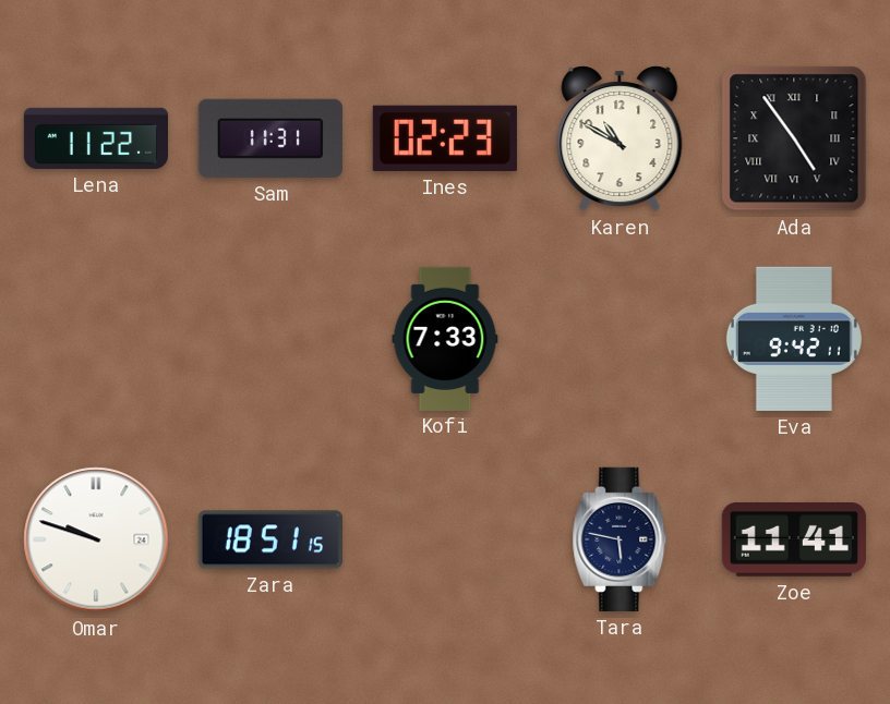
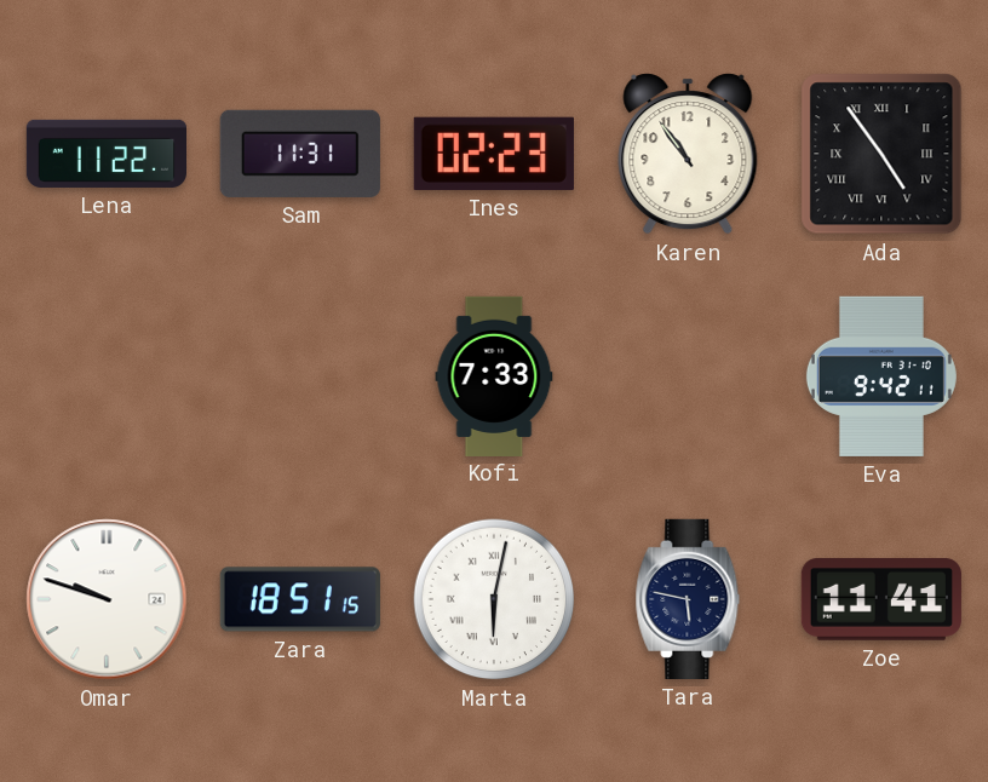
Karen: 10:50 -> 10:54 (688, 154)
Marta: none -> 6:02 (494, 599)
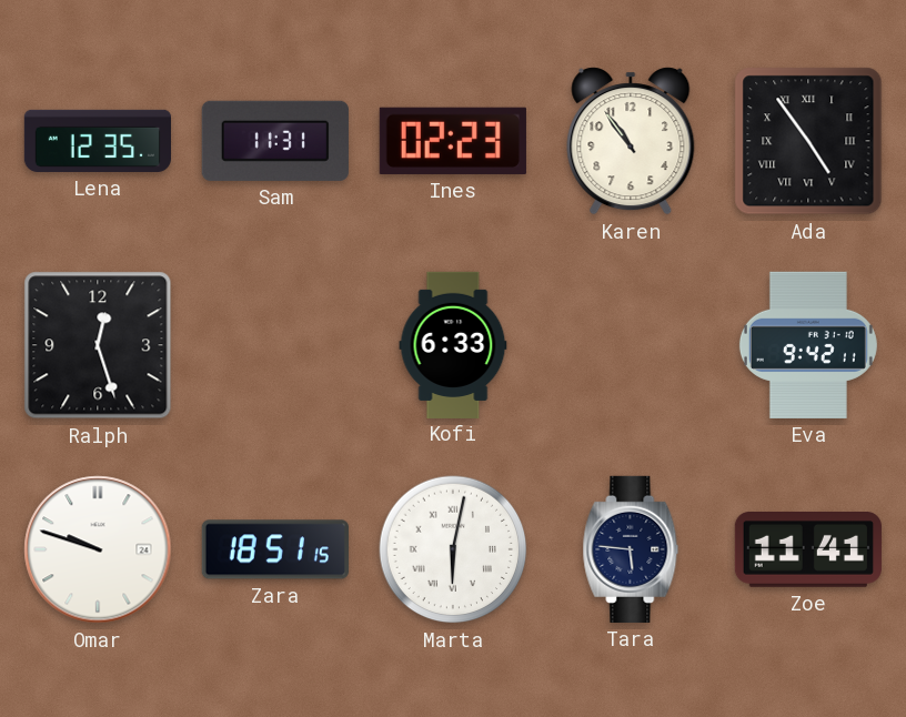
Lena: 11:22 -> 12:35 (97, 141)
Ralph: none -> 12:27 (98, 345)
Kofi: 7:33 -> 6:33 (453, 344)
Tara: 5:47 -> 5:46 (631, 549)
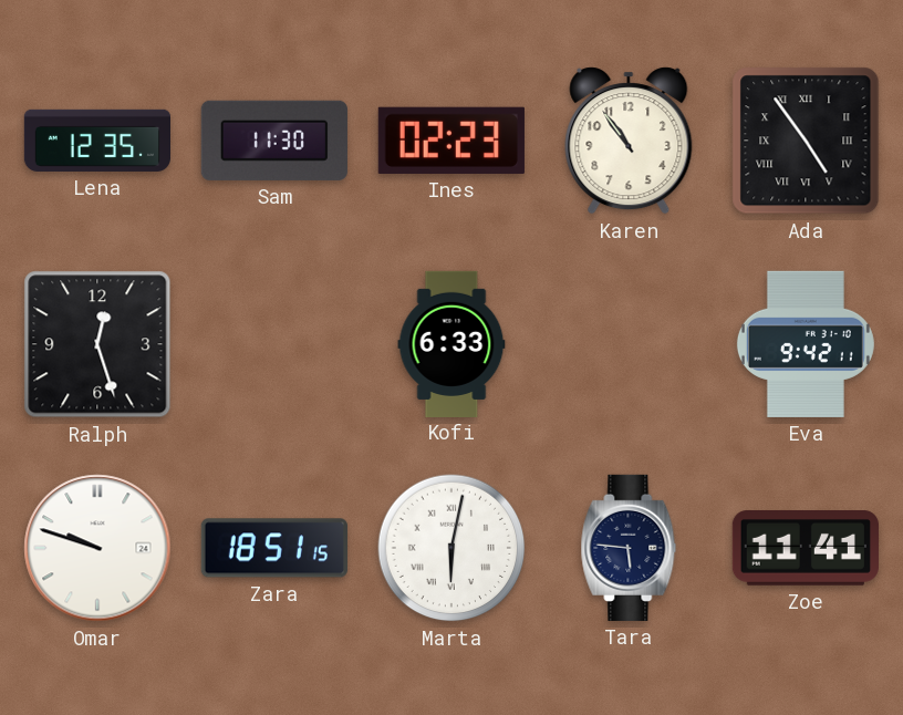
Sam: 11:31 -> 11:30 (274, 141)
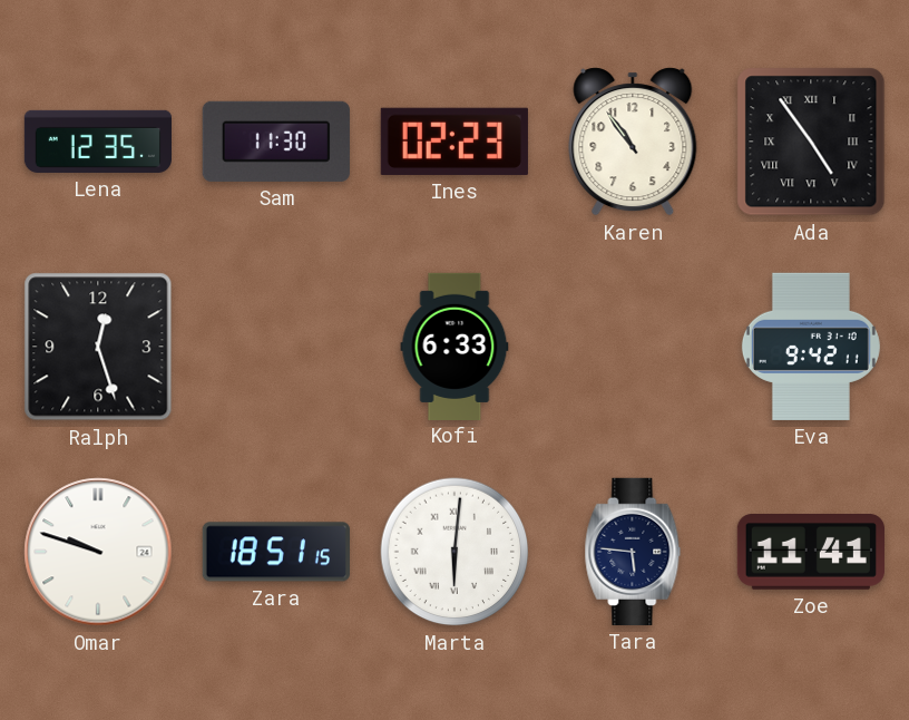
Marta: 6:02 -> 6:01 (454, 552)
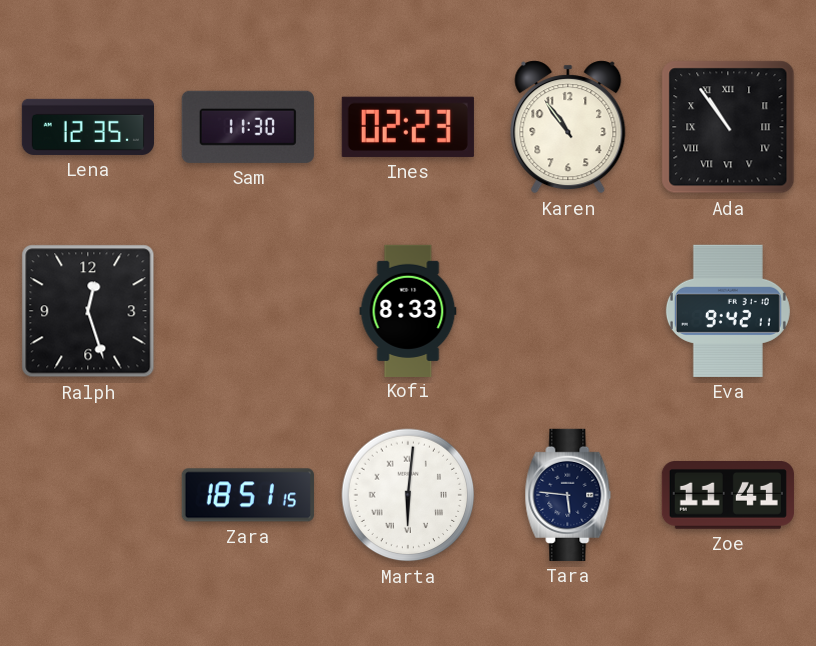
Ada: 4:54 -> 10:54 (728, 127)
Kofi: 6:33 -> 8:33 (408, 310)
Omar: 9:48 -> none (98, 552)
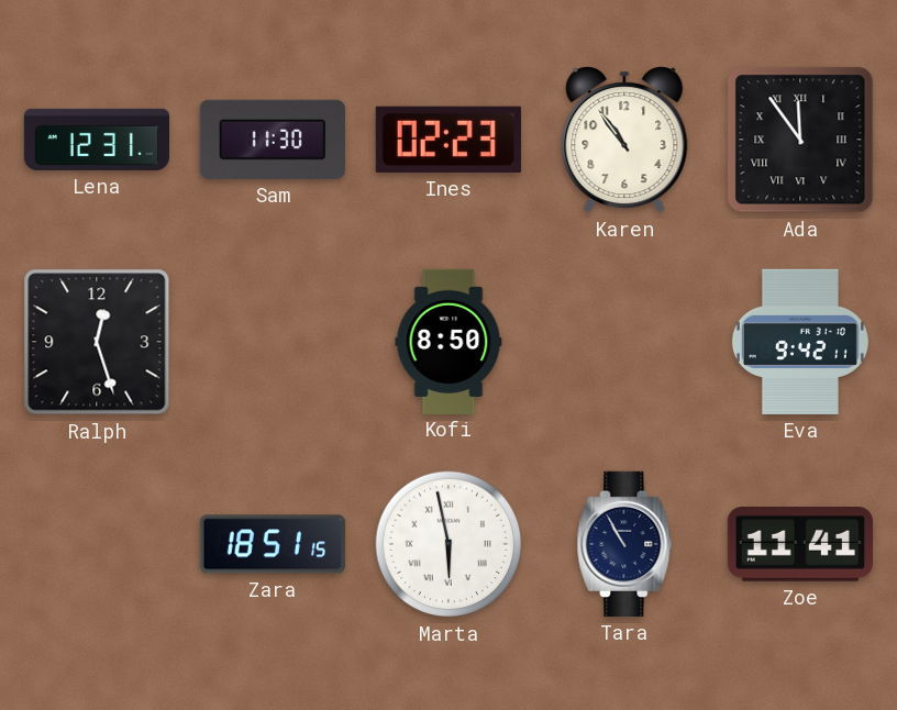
Lena: 12:35 -> 12:31 (96, 140)
Ada: 10:54 -> 11:54 (800, 140)
Kofi: 8:33 -> 8:50 (449, 341)
Marta: 6:01 -> 5:58 (449, 544)
Tara: 5:46 -> 10:55 (624, 544)
